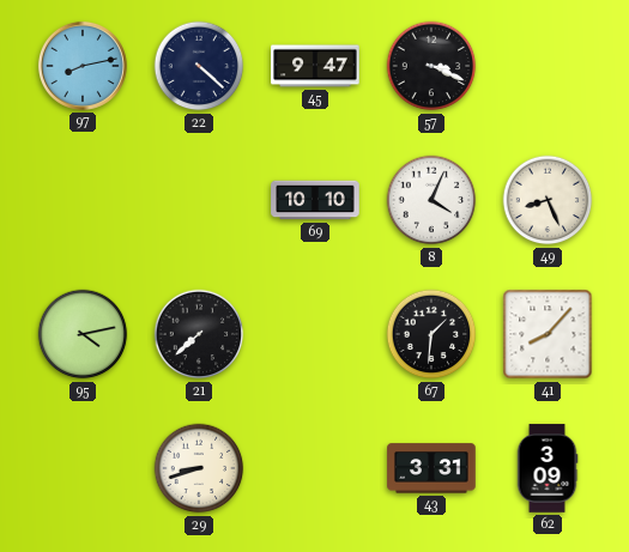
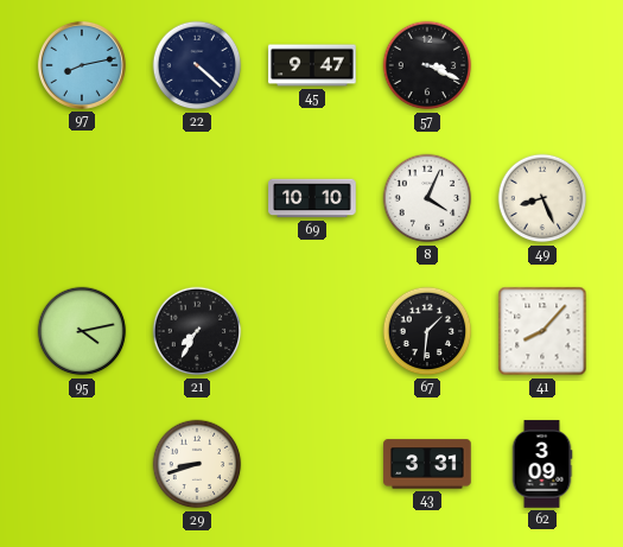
21: 7:38 -> 7:35 (197, 331)
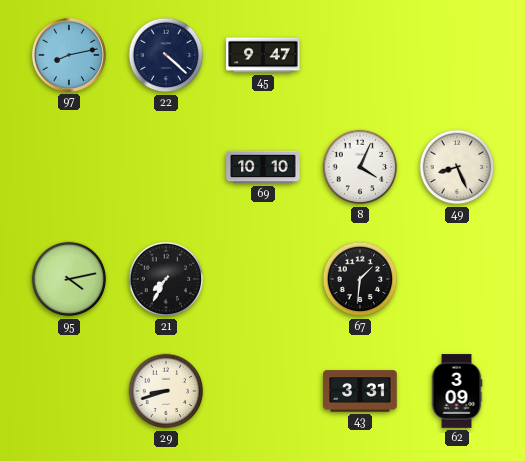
57: 3:19 -> none (427, 65)
41: 8:07 -> none (542, 331)
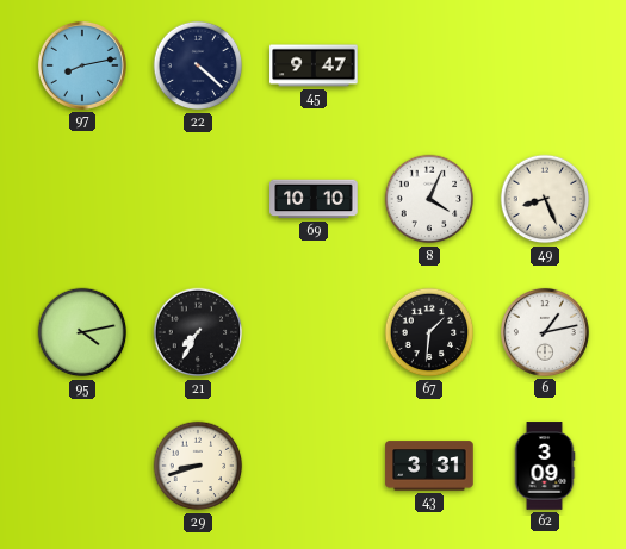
6: none -> 1:13 (545, 332)
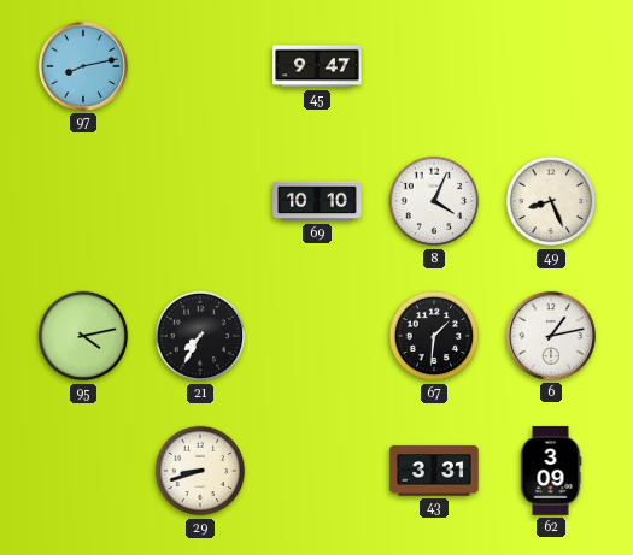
22: 4:22 -> none (198, 65)
